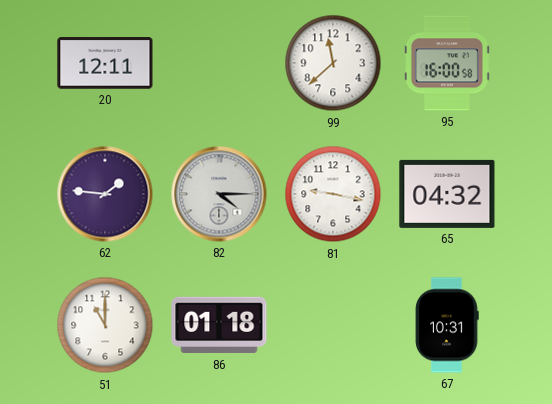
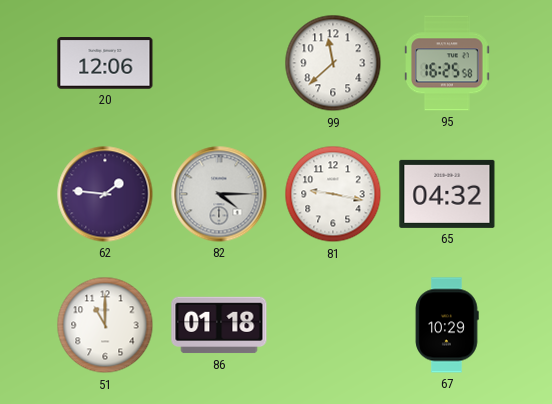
20: 12:11 -> 12:06 (105, 63)
95: 16:00 -> 16:25 (447, 63)
67: 10:31 -> 10:29 (447, 325)
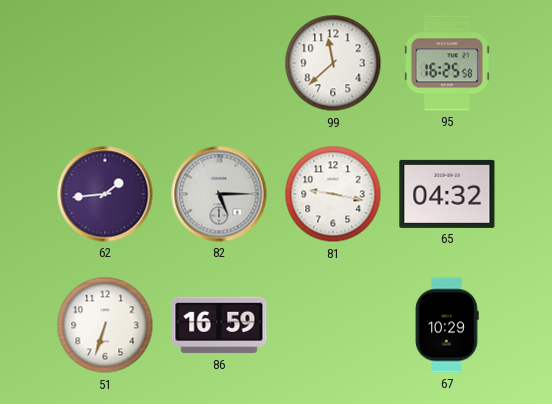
20: 12:06 -> none (105, 63)
62: 1:46 -> 1:44 (105, 194)
82: 4:15 -> 5:15 (219, 194)
51: 11:00 -> 6:33 (105, 325)
86: 01:18 -> 16:59 (219, 325)
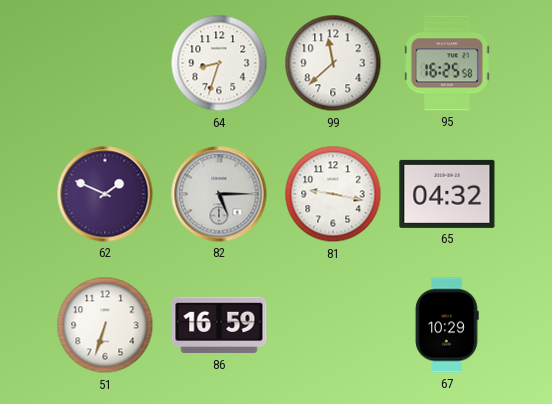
64: none -> 8:33 (219, 63)
62: 1:44 -> 1:49 (105, 194)
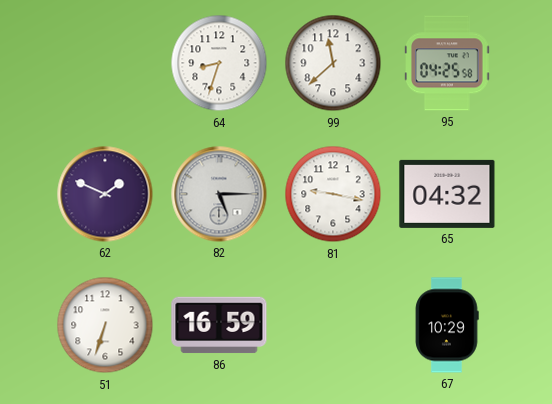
95: 16:25 -> 04:25 (447, 63)
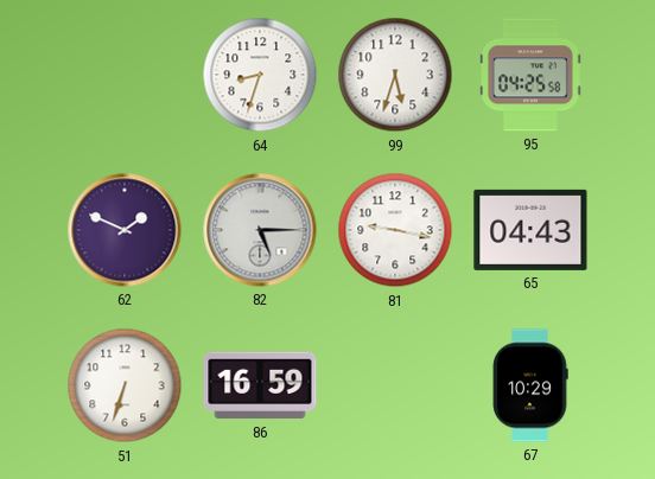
99: 11:38 -> 5:33 (395, 75)
65: 04:32 -> 04:43 (530, 230)
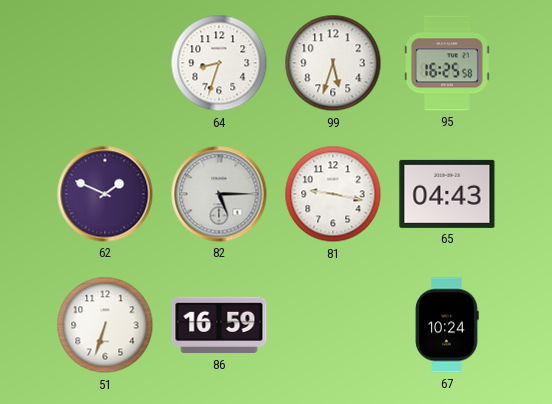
95: 04:25 -> 16:25 (447, 63)
67: 10:29 -> 10:24 (447, 325)
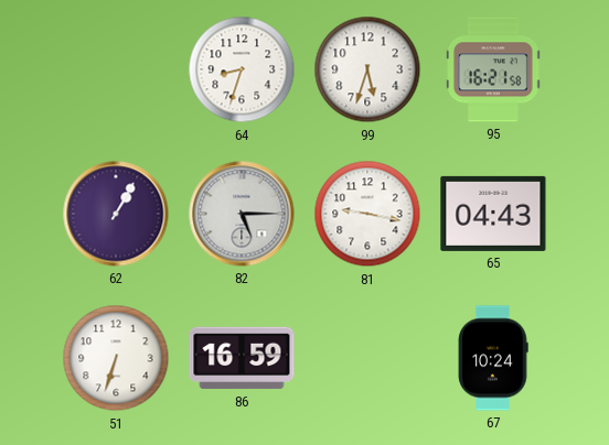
95: 16:25 -> 16:21 (493, 69)
62: 1:49 -> 1:05 (116, 214)
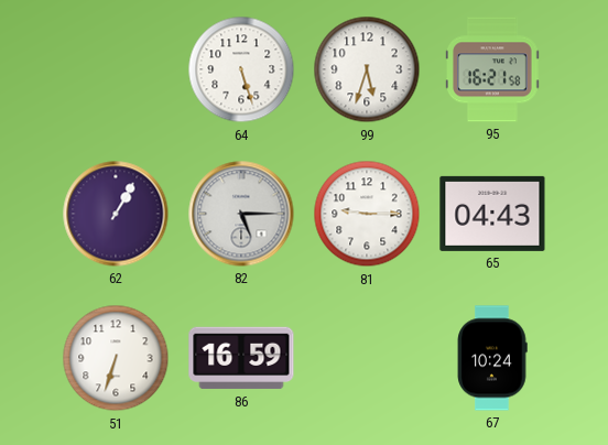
64: 8:33 -> 5:27 (241, 69)
81: 9:17 -> 9:15 (367, 214)
